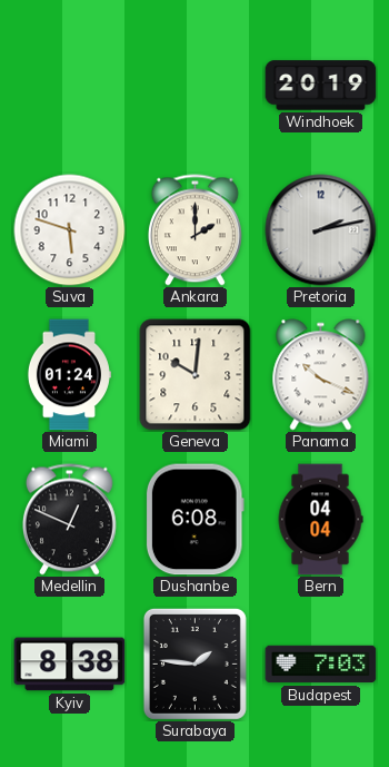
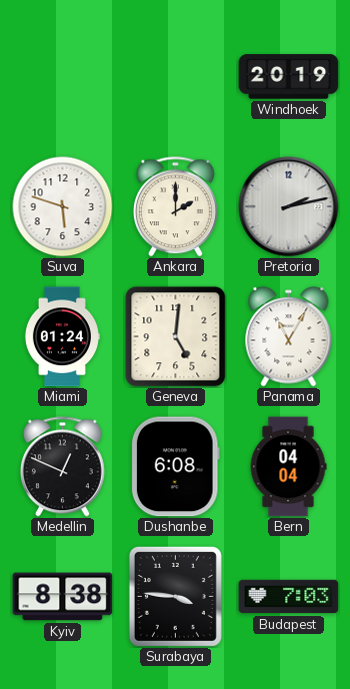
Geneva: 10:01 -> 5:01 (176, 337)
Panama: 10:19 -> 11:05 (289, 337)
Surabaya: 1:46 -> 3:46 (175, 596)
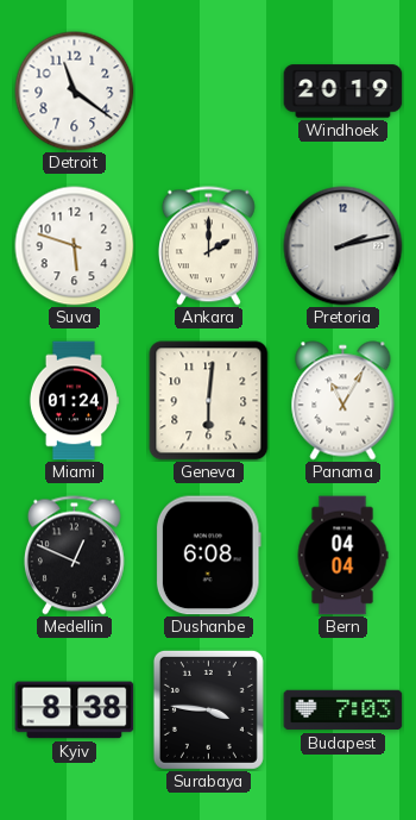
Detroit: none -> 11:21 (75, 92)
Geneva: 5:01 -> 6:01 (209, 401)
